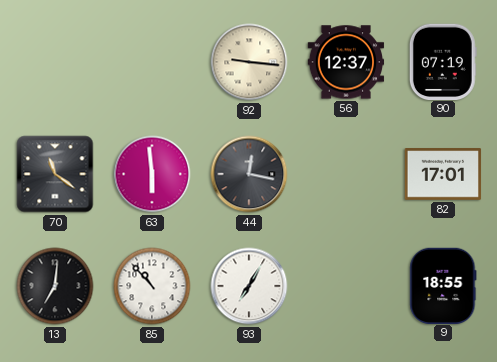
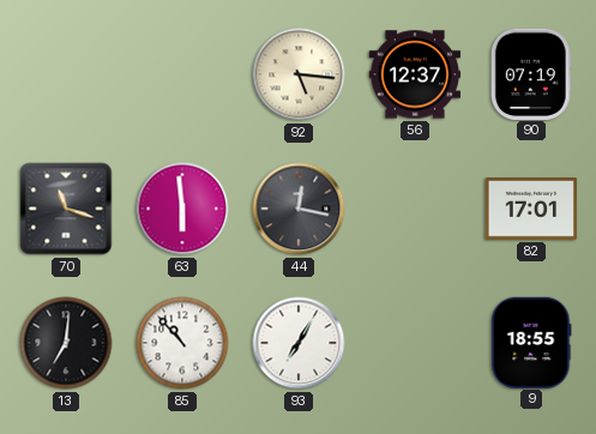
92: 9:16 -> 5:16 (299, 74)
70: 11:21 -> 11:18 (66, 209)
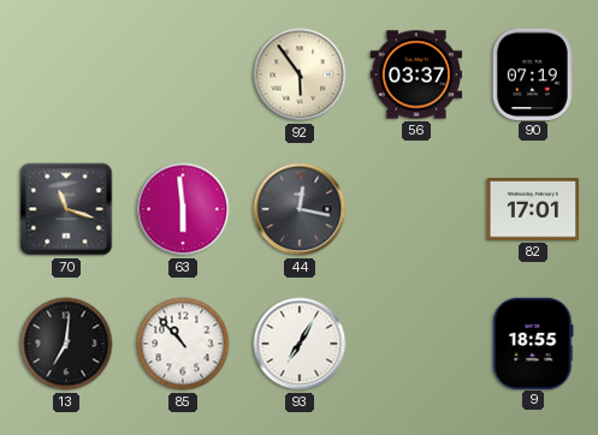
92: 5:16 -> 5:54 (300, 75)
56: 12:37 -> 03:37 (416, 75)
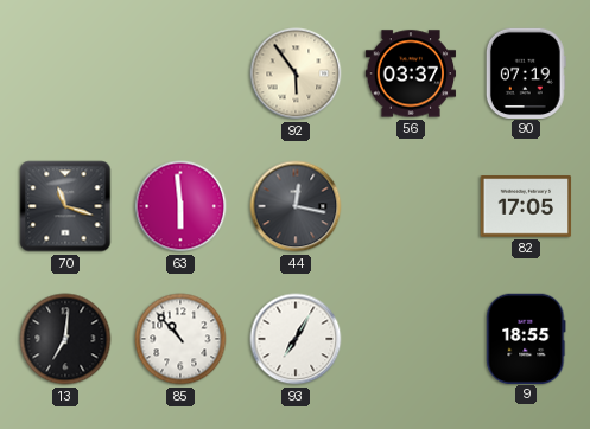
82: 17:01 -> 17:05 (526, 206)
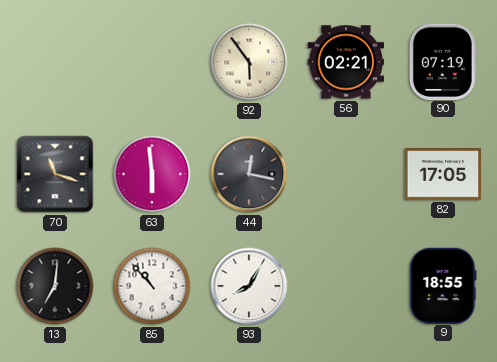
56: 03:37 -> 02:21 (346, 62)
93: 7:05 -> 8:05 (249, 286)
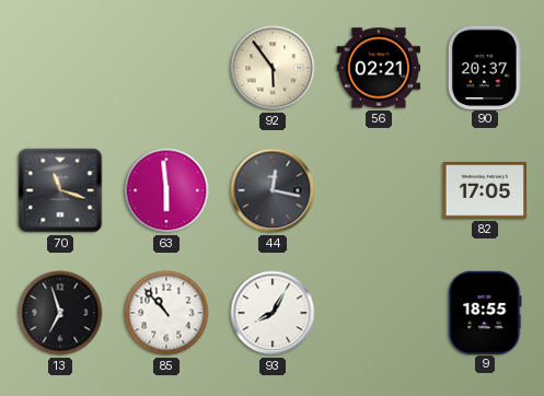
90: 07:19 -> 20:37 (485, 67)
13: 7:01 -> 6:57 (60, 313)
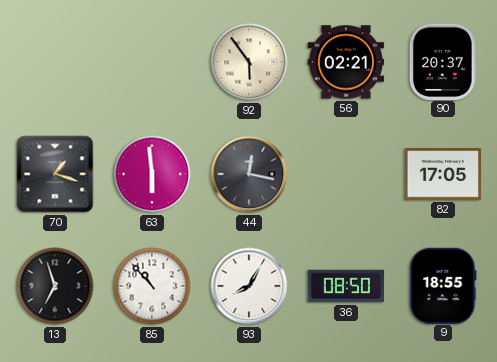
70: 11:18 -> 1:18 (55, 174)
36: none -> 08:50 (345, 286)
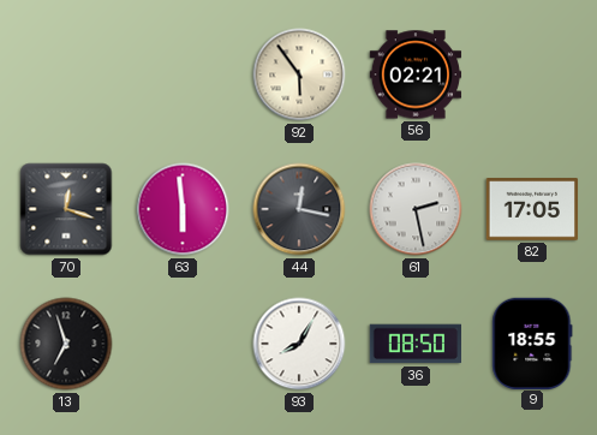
90: 20:37 -> none (443, 61)
70: 1:18 -> 12:18 (66, 209)
61: none -> 2:28 (416, 209)
85: 10:53 -> none (152, 286)
